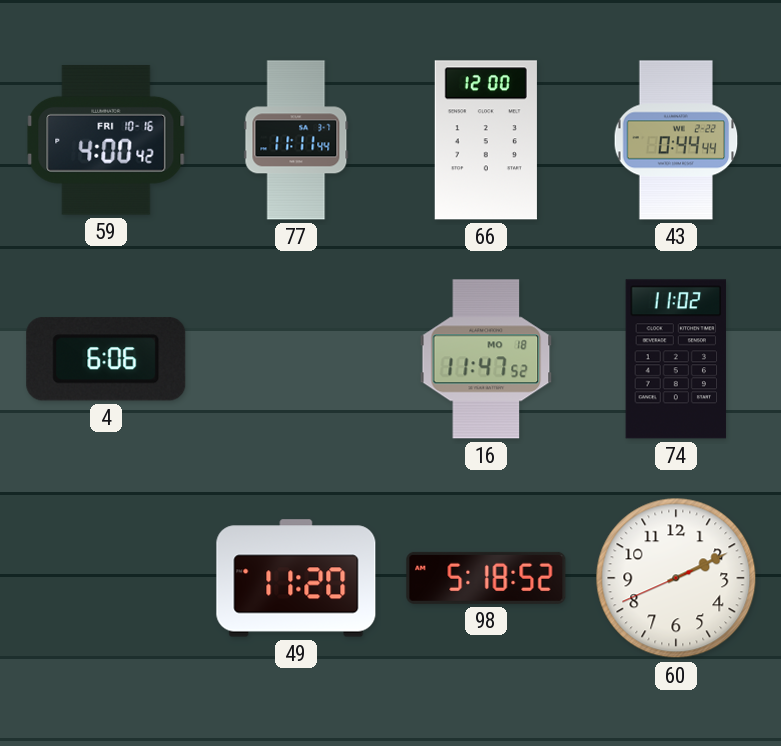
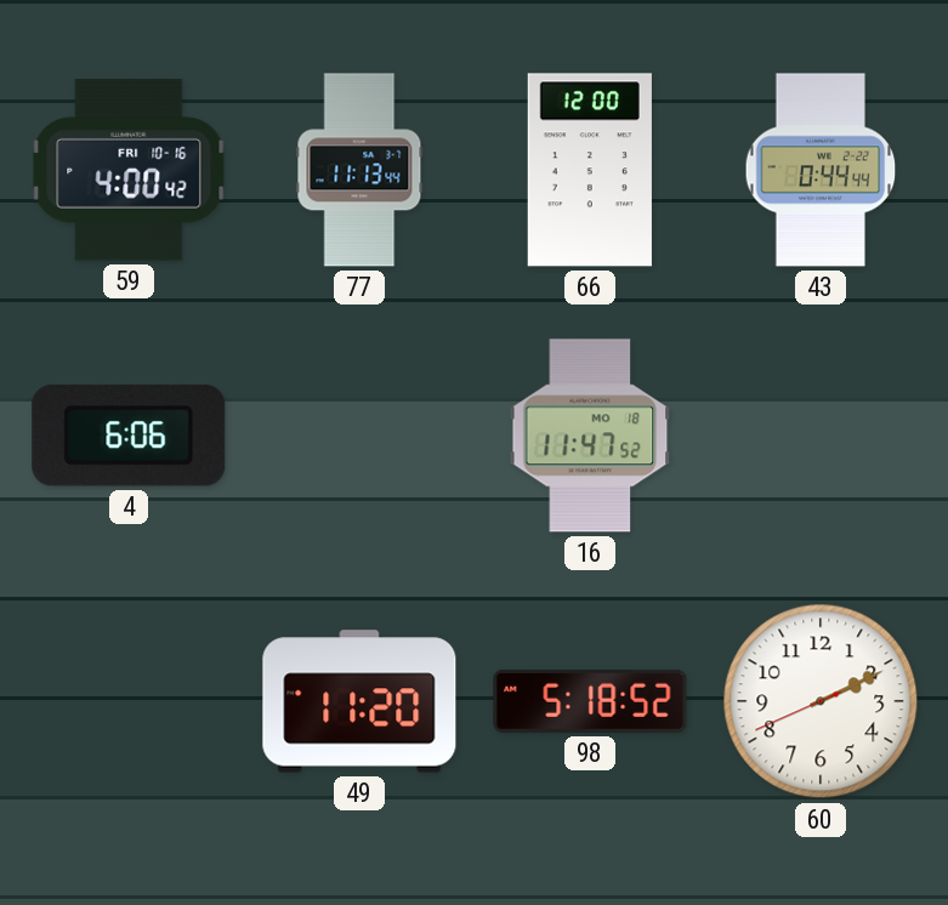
77: 11:11 -> 11:13 (359, 170)
74: 11:02 -> none (676, 359)
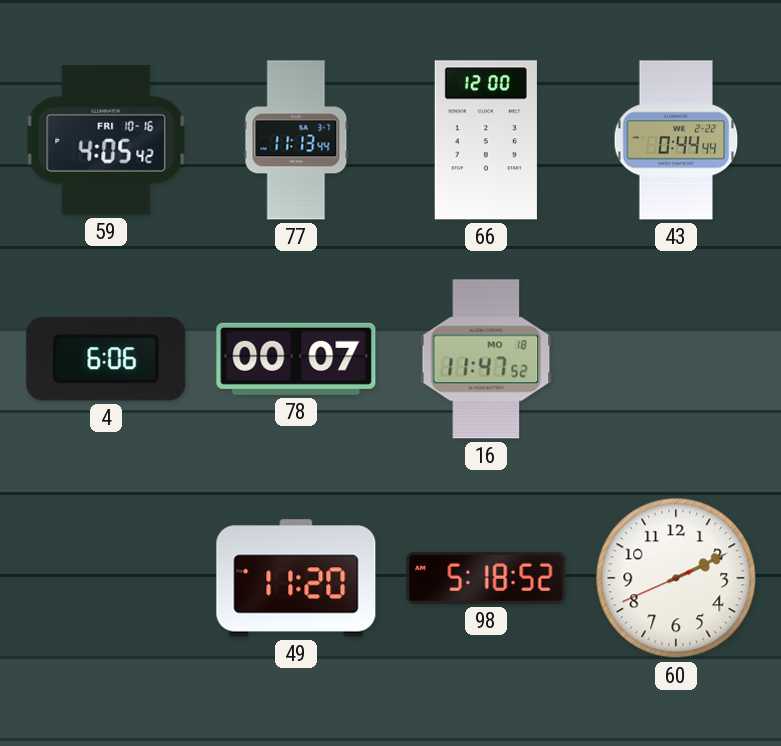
59: 4:00 -> 4:05 (106, 140)
78: none -> 00:07 (296, 359)
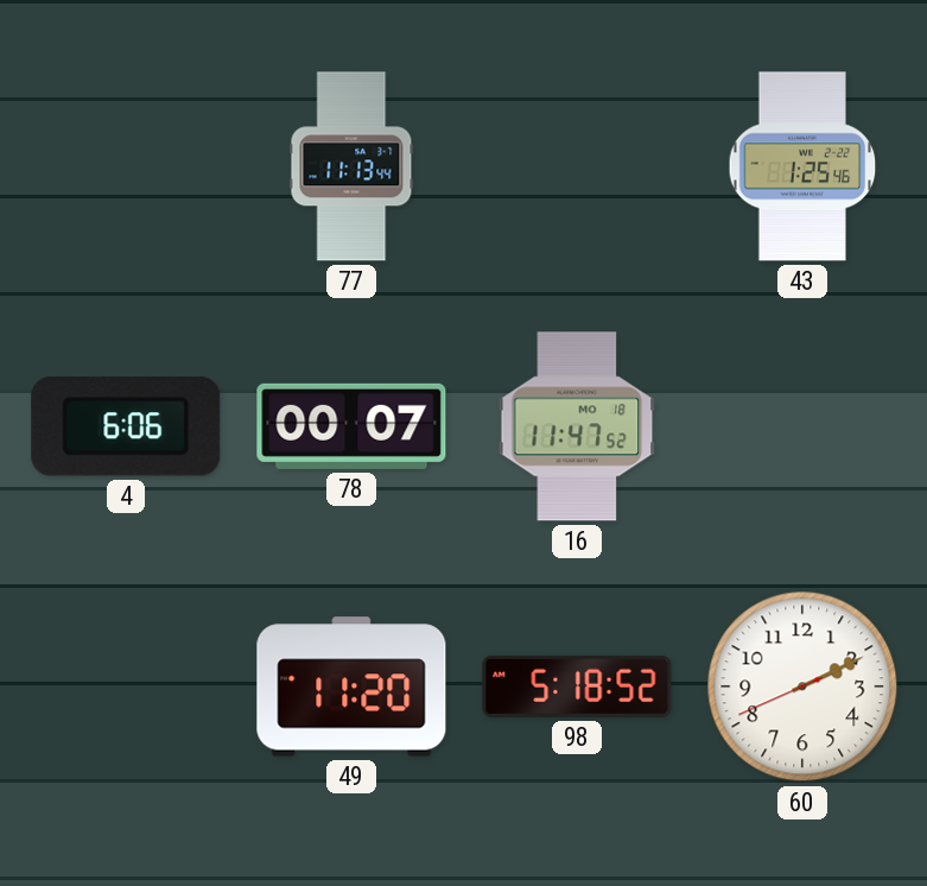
59: 4:05 -> none (106, 140)
66: 12:00 -> none (486, 140)
43: 0:44 -> 1:25 (802, 166)
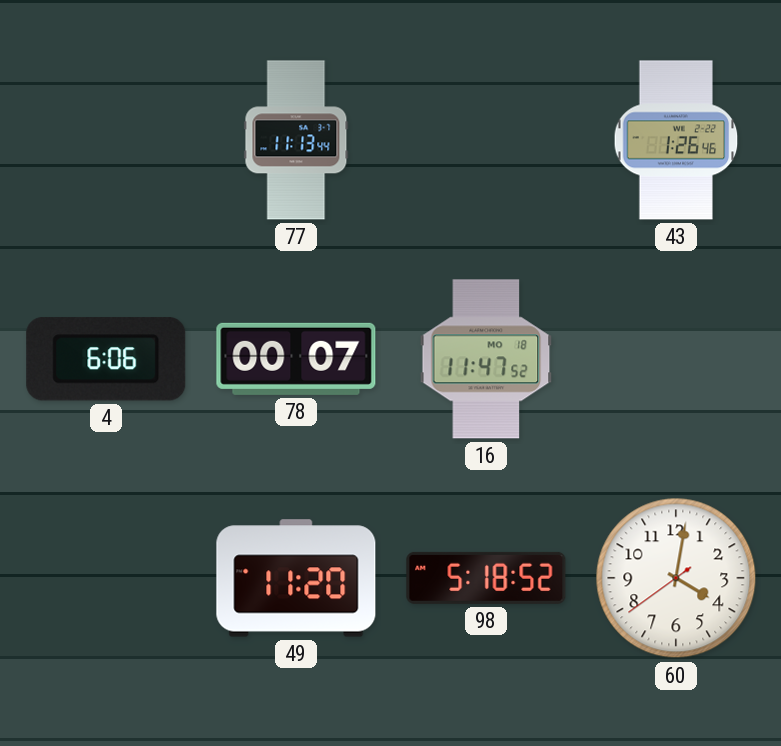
43: 1:25 -> 1:26 (676, 140)
60: 2:10 -> 4:01 (676, 578)
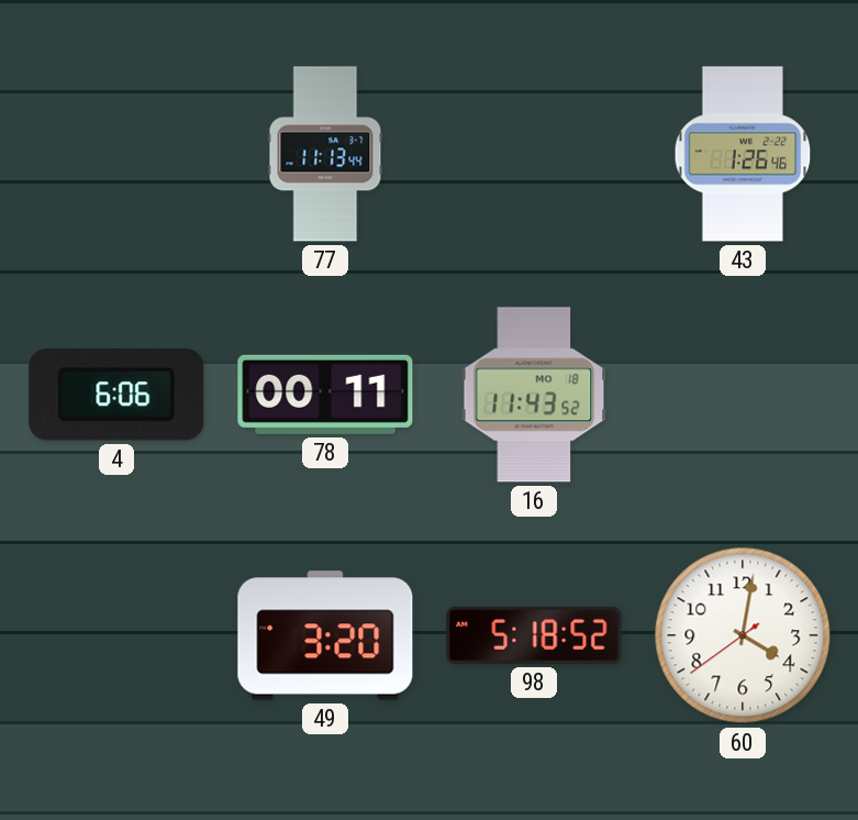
78: 00:07 -> 00:11 (325, 395)
16: 11:47 -> 11:43 (534, 395)
49: 11:20 -> 3:20 (325, 635)
